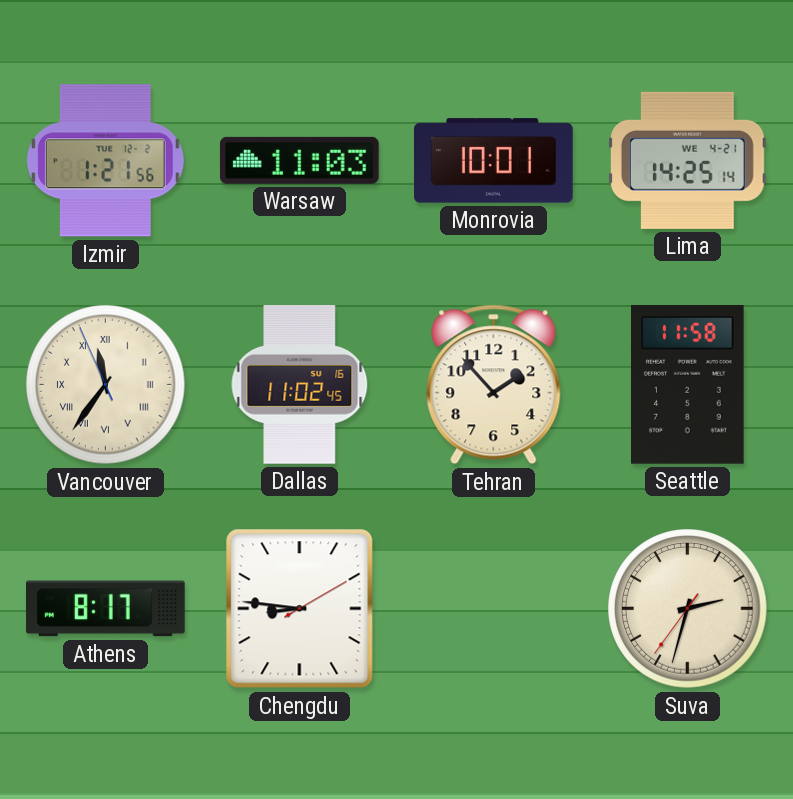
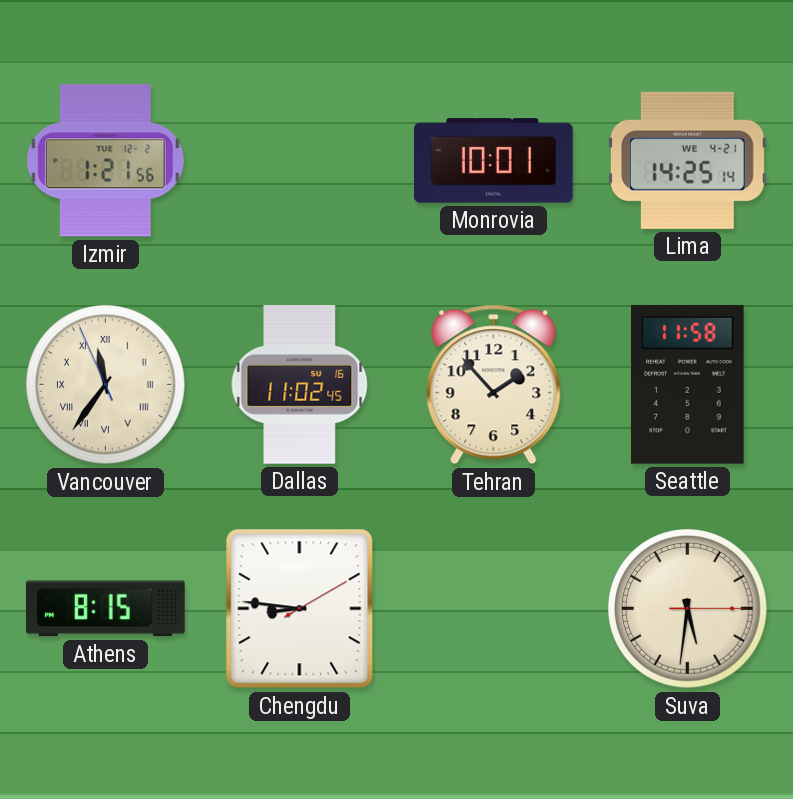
Warsaw: 11:03 -> none (299, 160)
Athens: 8:17 -> 8:15 (106, 609)
Suva: 2:32 -> 5:31 (688, 609)
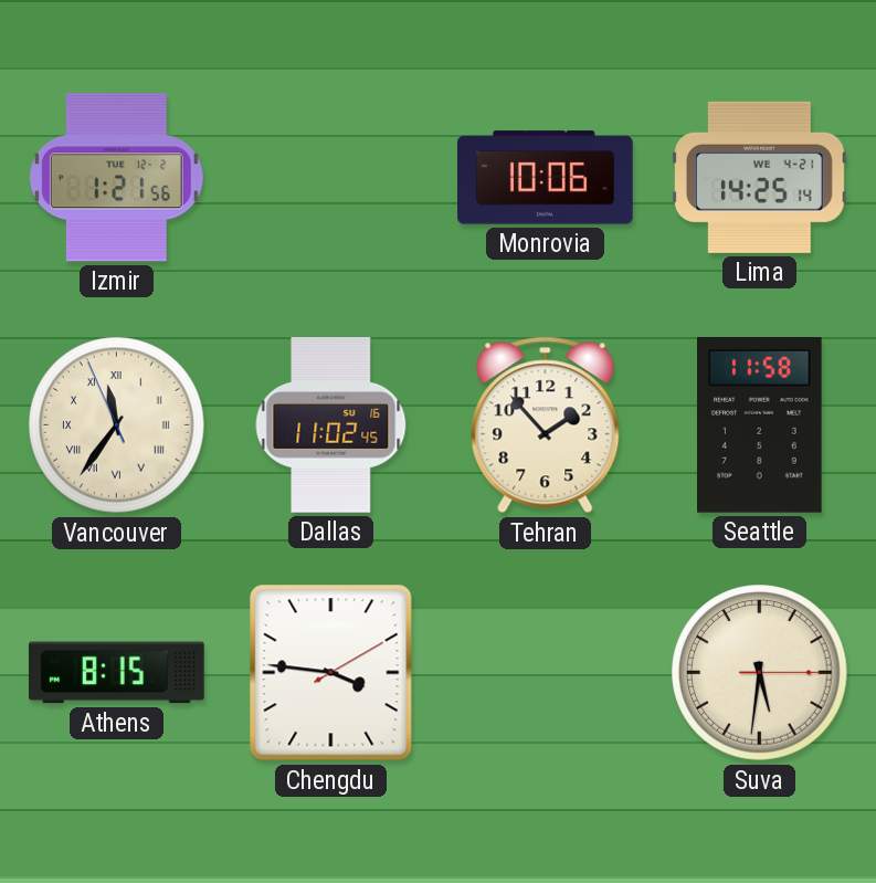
Monrovia: 10:01 -> 10:06 (546, 178)
Chengdu: 8:46 -> 3:46 (331, 673)
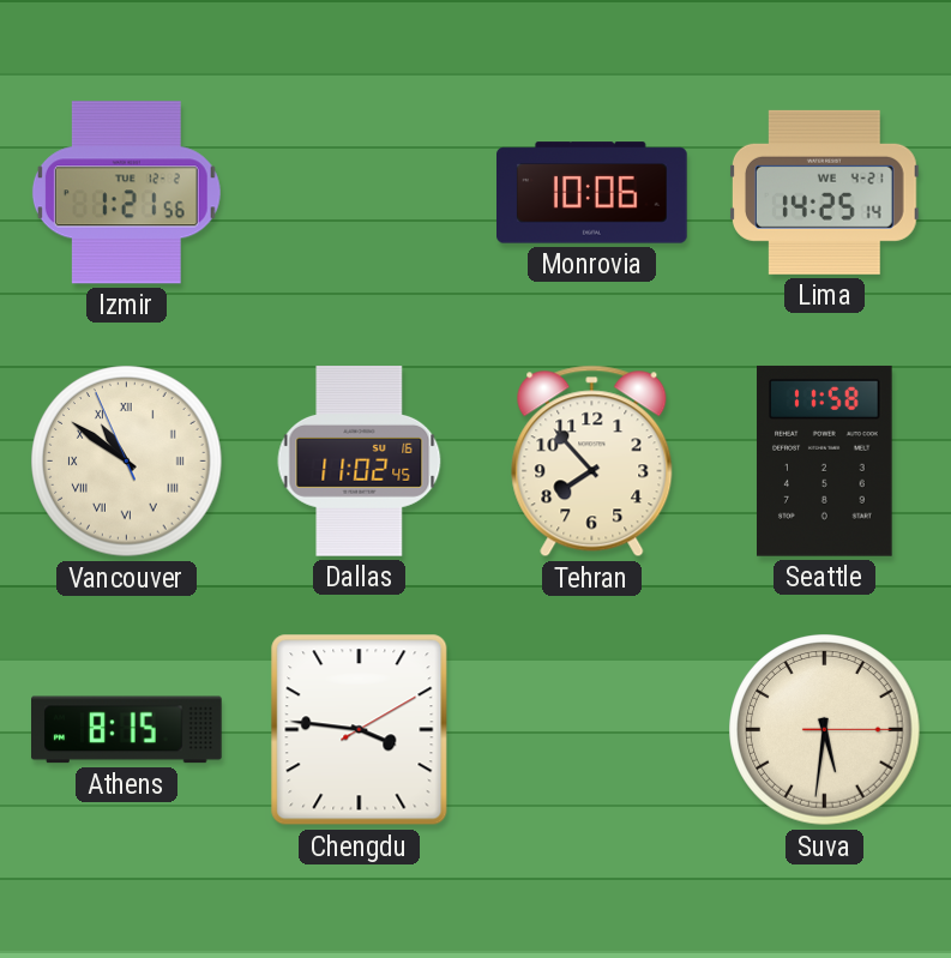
Vancouver: 11:35 -> 10:50 (127, 462)
Tehran: 1:53 -> 7:53 (592, 462)
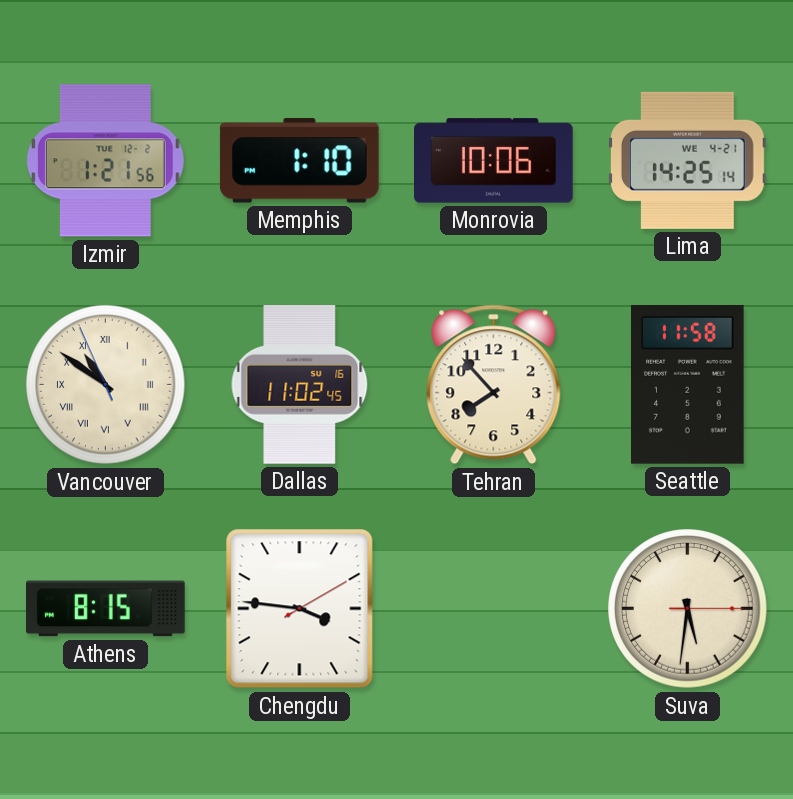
Memphis: none -> 1:10 (299, 161)
